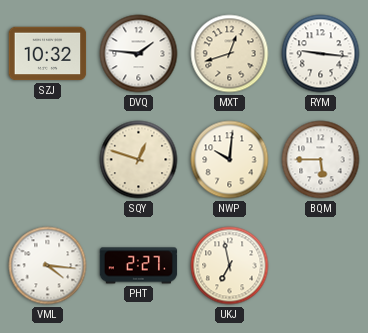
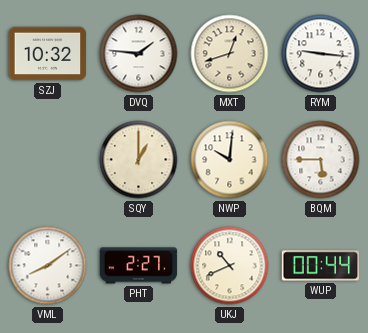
SQY: 12:48 -> 1:00 (139, 160)
VML: 4:16 -> 8:09 (48, 266)
UKJ: 6:58 -> 10:41 (230, 266)
WUP: none -> 00:44 (321, 266)
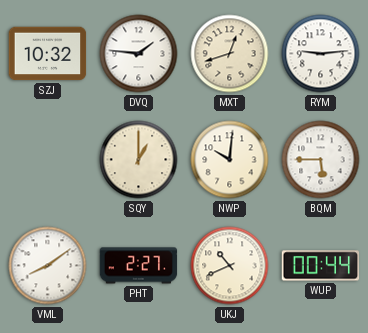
RYM: 9:16 -> 9:14 (321, 54)
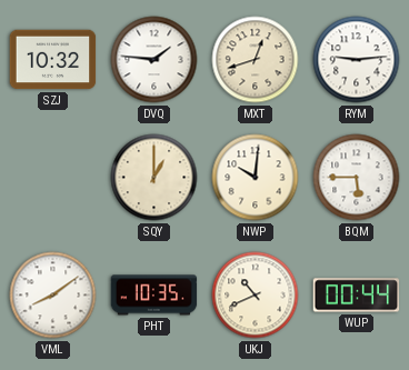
PHT: 2:27 -> 10:35 (154, 296)
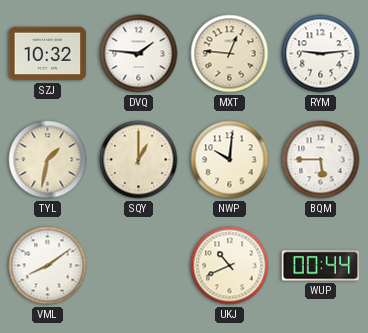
MXT: 12:42 -> 12:46 (230, 54)
TYL: none -> 1:32 (48, 160)
PHT: 10:35 -> none (154, 296)
